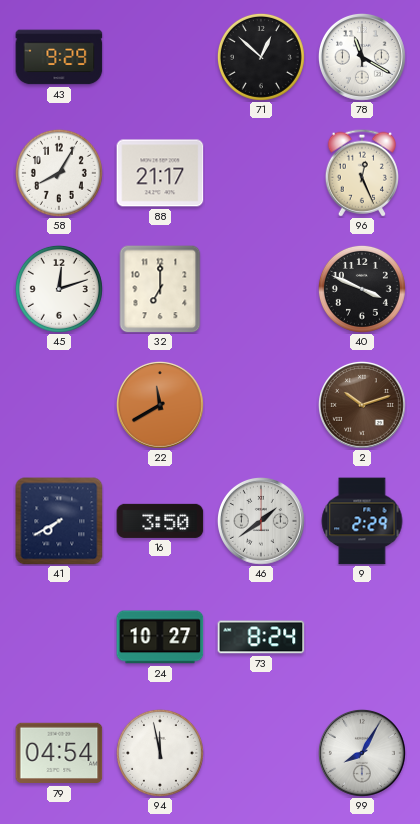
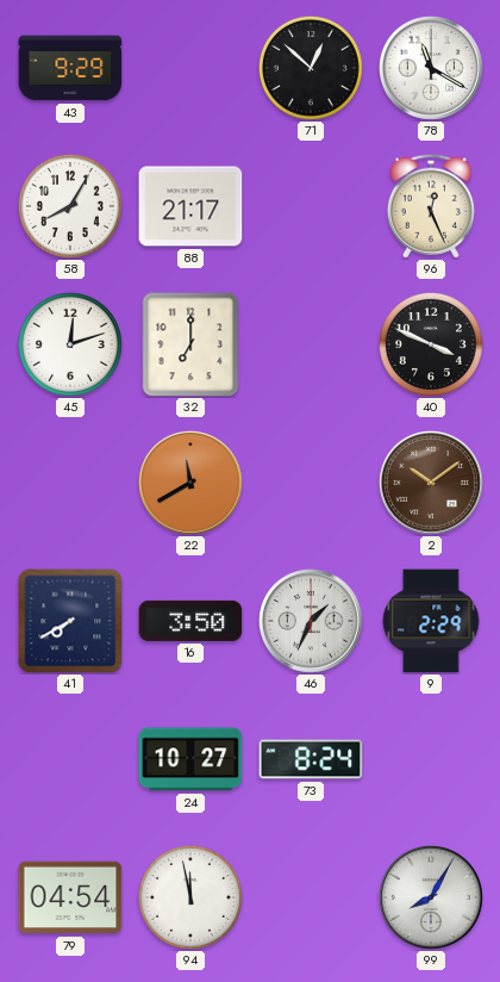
2: 10:12 -> 10:09 (431, 483)
46: 1:39 -> 1:34 (311, 621)
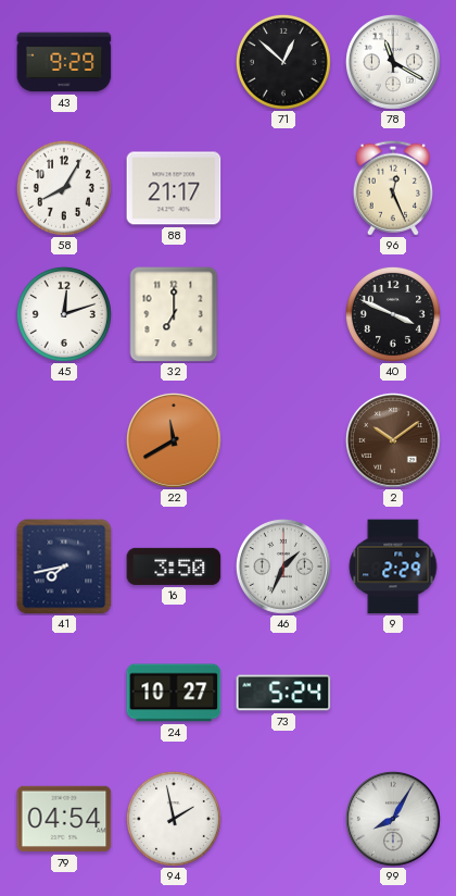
41: 7:40 -> 7:43 (64, 567)
73: 8:24 -> 5:24 (283, 693)
94: 11:58 -> 1:58 (174, 819)
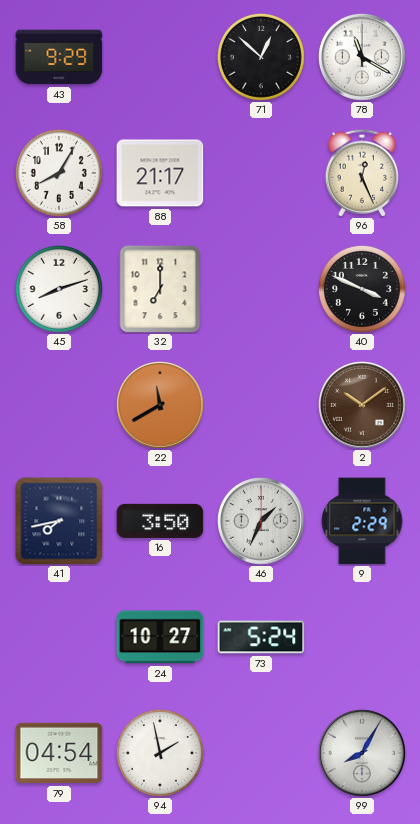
45: 12:12 -> 8:12 (59, 289)
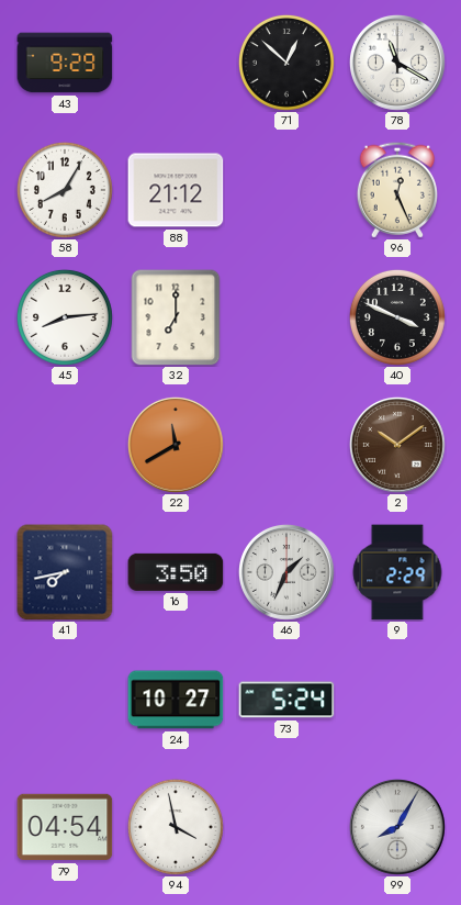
88: 21:17 -> 21:12 (176, 190)
45: 8:12 -> 8:14 (65, 317)
94: 1:58 -> 3:58 (176, 827)
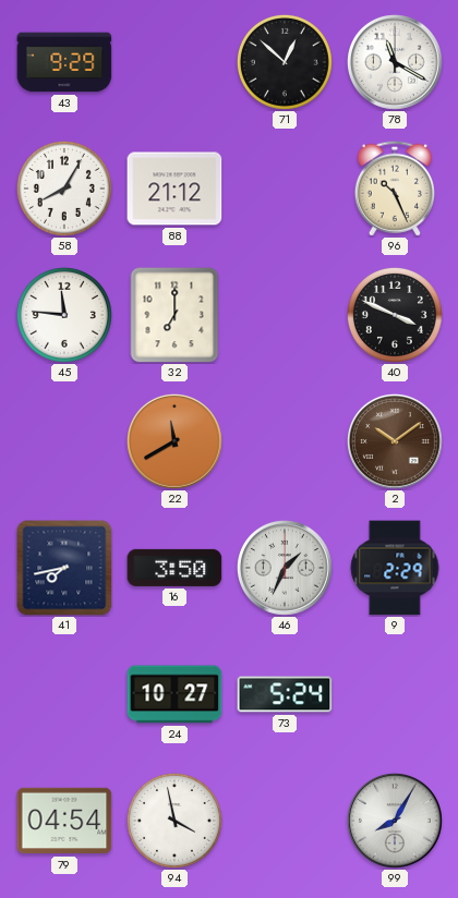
96: 12:26 -> 10:26 (395, 189)
45: 8:14 -> 11:46 (64, 315)
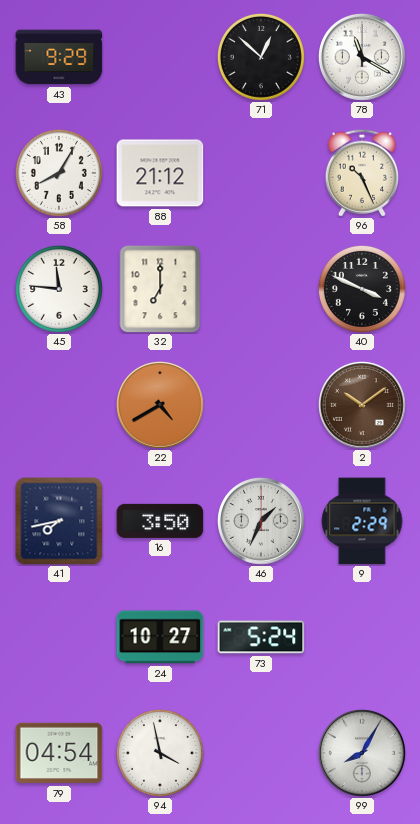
22: 11:40 -> 4:40 (160, 405)
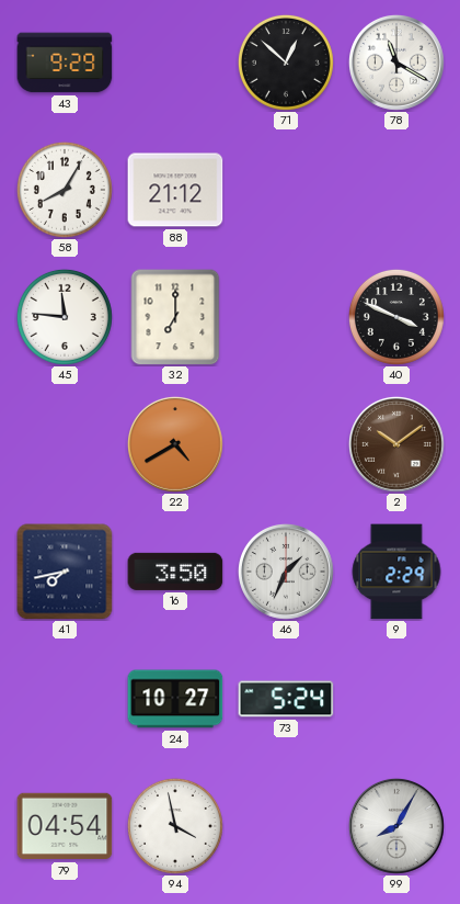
96: 10:26 -> none (362, 173)
